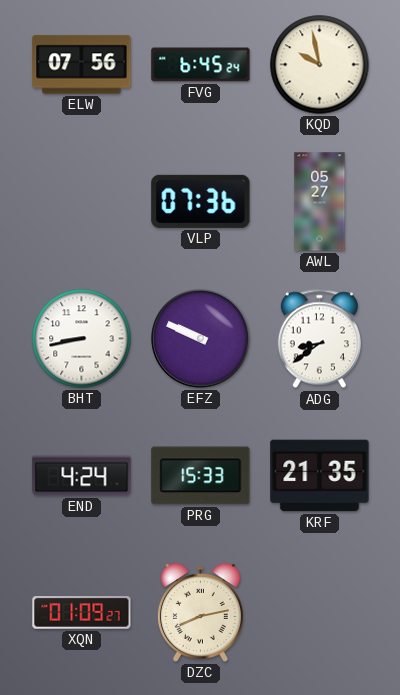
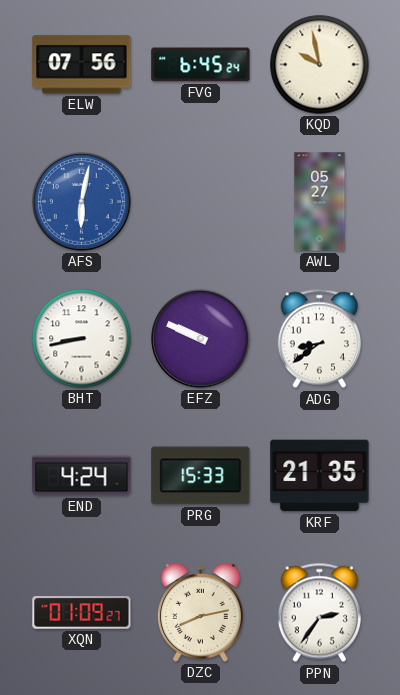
AFS: none -> 6:02 (82, 202)
VLP: 07:36 -> none (201, 201)
PPN: none -> 2:36 (319, 613)
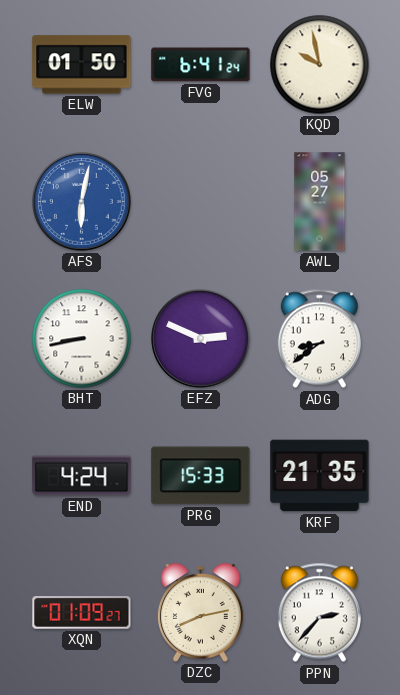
ELW: 07:56 -> 01:50 (82, 65)
FVG: 6:45 -> 6:41 (201, 65)
EFZ: 9:49 -> 2:49 (201, 339)
PPN: 2:36 -> 2:37 (319, 613)
